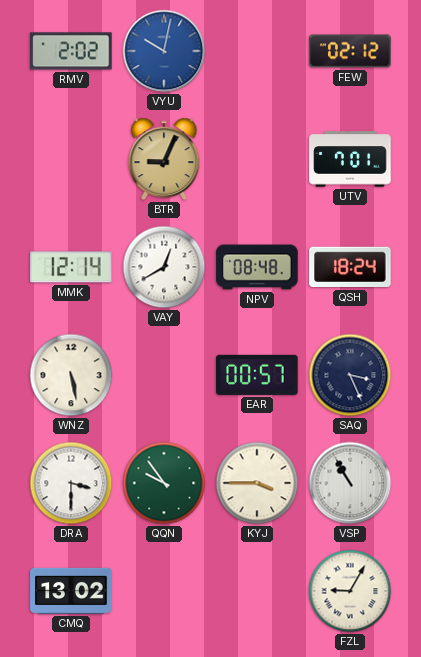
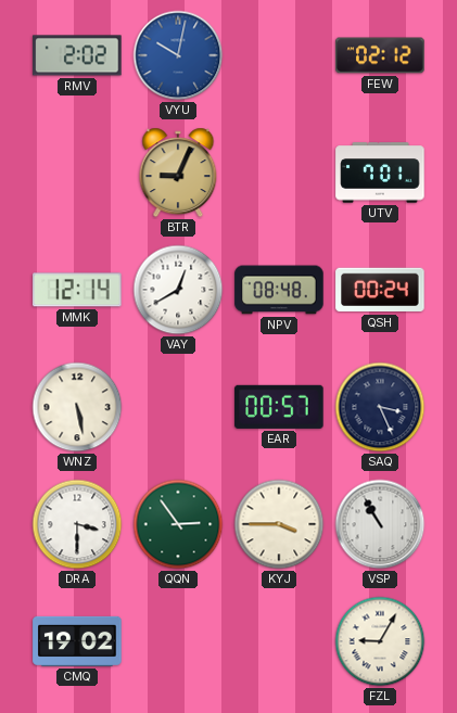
QSH: 18:24 -> 00:24 (380, 290)
QQN: 9:54 -> 2:54 (178, 524)
CMQ: 13:02 -> 19:02 (77, 641)
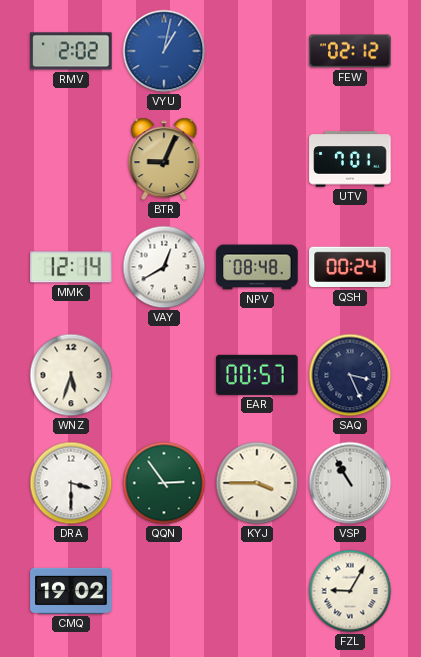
VYU: 10:02 -> 1:02 (164, 51)
WNZ: 5:28 -> 5:33 (71, 375)
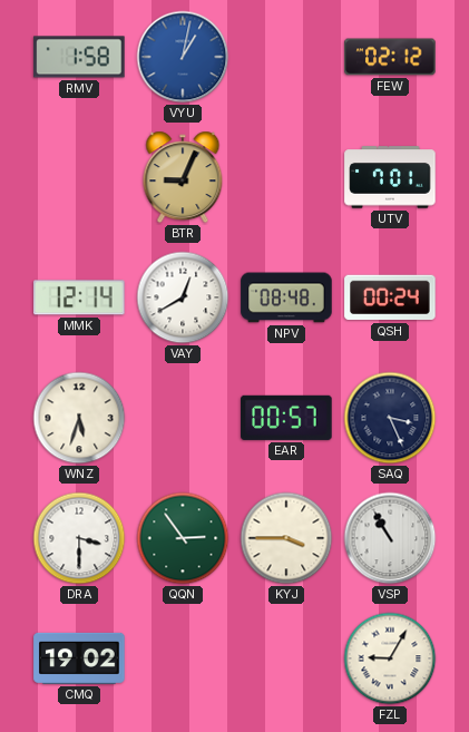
RMV: 2:02 -> 1:58 (79, 57)
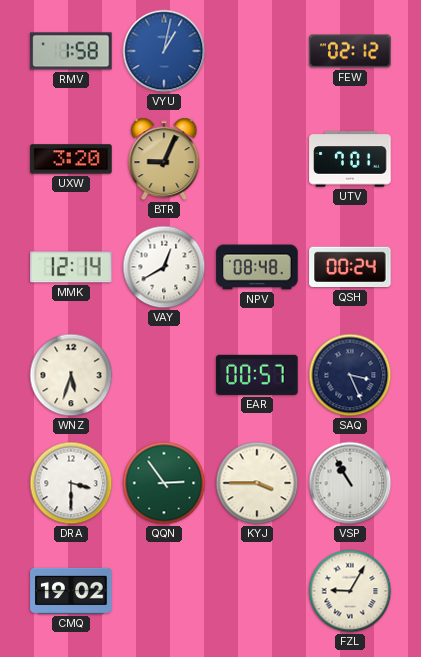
UXW: none -> 3:20 (71, 159)
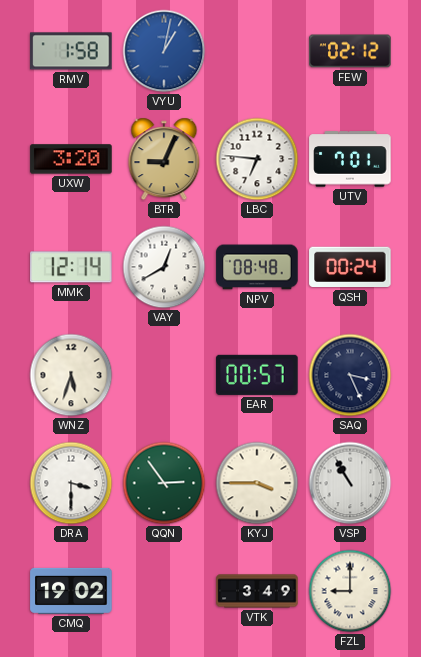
LBC: none -> 6:46 (257, 159)
VTK: none -> 3:49 (257, 591)
FZL: 9:05 -> 9:00 (350, 591)
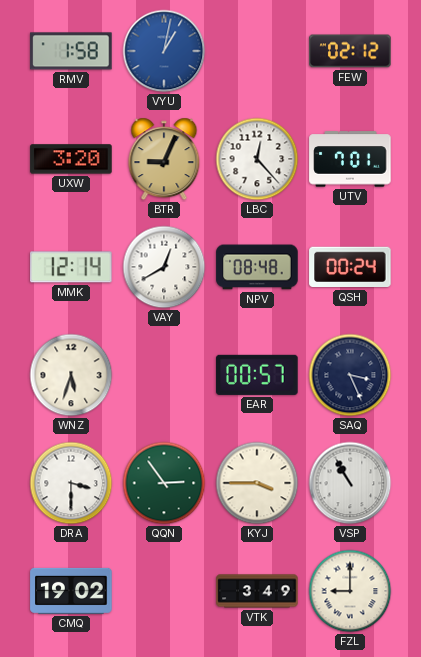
LBC: 6:46 -> 12:23 (257, 159)
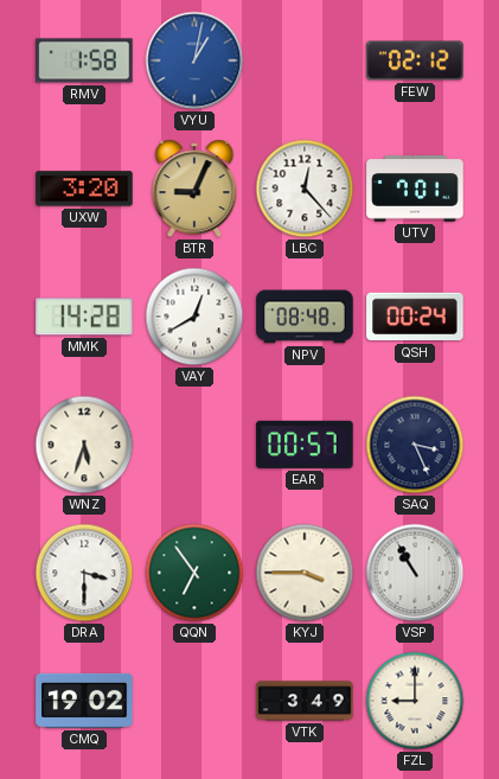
MMK: 12:14 -> 14:28 (84, 317)
QQN: 2:54 -> 6:54 (194, 573)
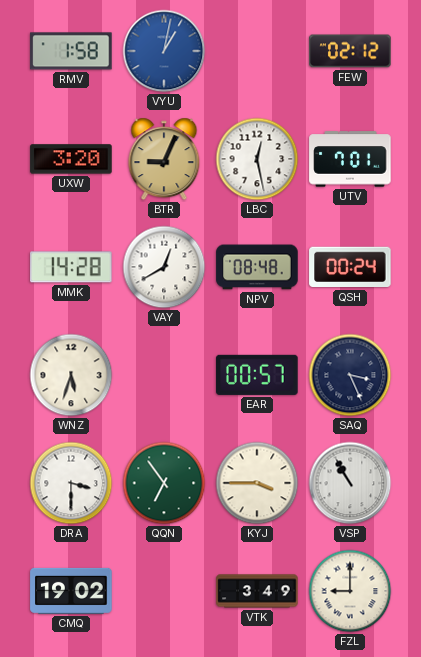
LBC: 12:23 -> 12:28 (257, 159)
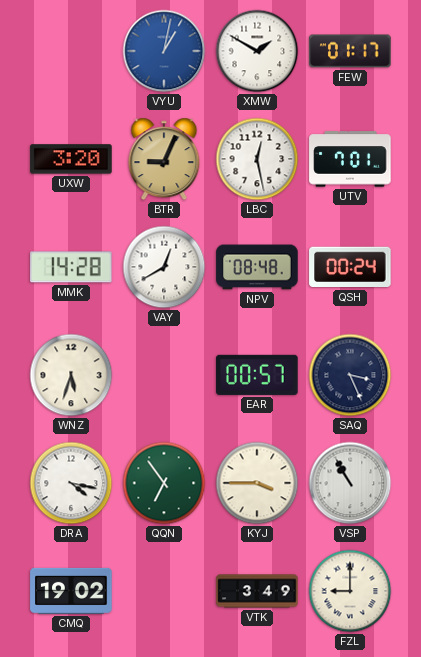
RMV: 1:58 -> none (71, 51)
XMW: none -> 1:50 (257, 51)
FEW: 02:12 -> 01:17 (350, 51)
DRA: 3:30 -> 4:17 (71, 483)
